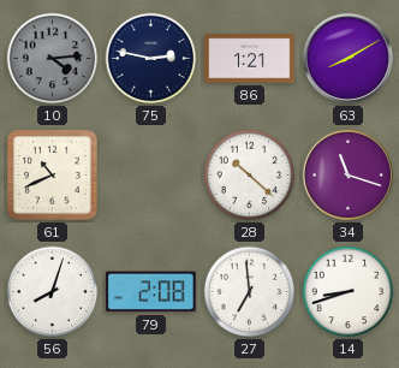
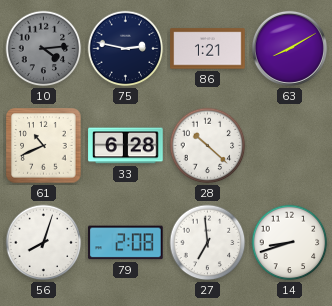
33: none -> 6:28 (126, 146)
34: 11:18 -> none (347, 174)
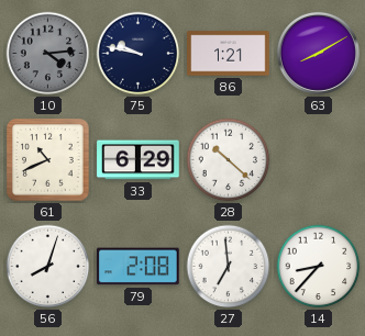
75: 2:47 -> 9:47 (139, 54)
33: 6:28 -> 6:29 (139, 160)
14: 8:42 -> 8:37 (319, 267)
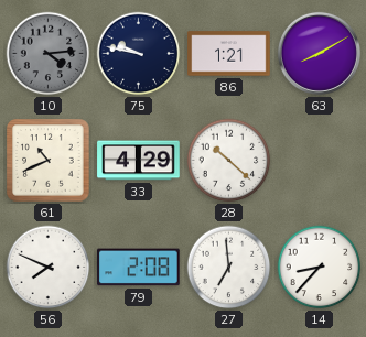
33: 6:29 -> 4:29 (139, 161)
56: 8:03 -> 7:49 (49, 268)
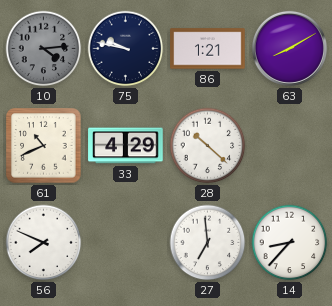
79: 2:08 -> none (139, 268)
